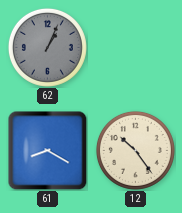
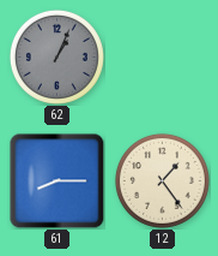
61: 8:20 -> 8:15 (56, 180)
12: 10:24 -> 1:24 (162, 180)
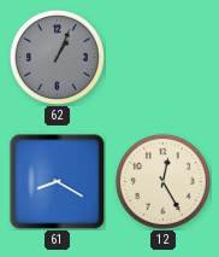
61: 8:15 -> 8:20 (57, 181)
12: 1:24 -> 12:25 (162, 181)
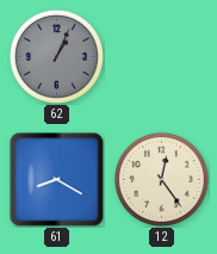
12: 12:25 -> 12:24 (161, 179)
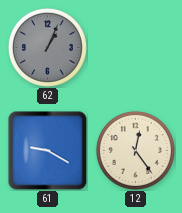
61: 8:20 -> 9:20 (47, 150)
